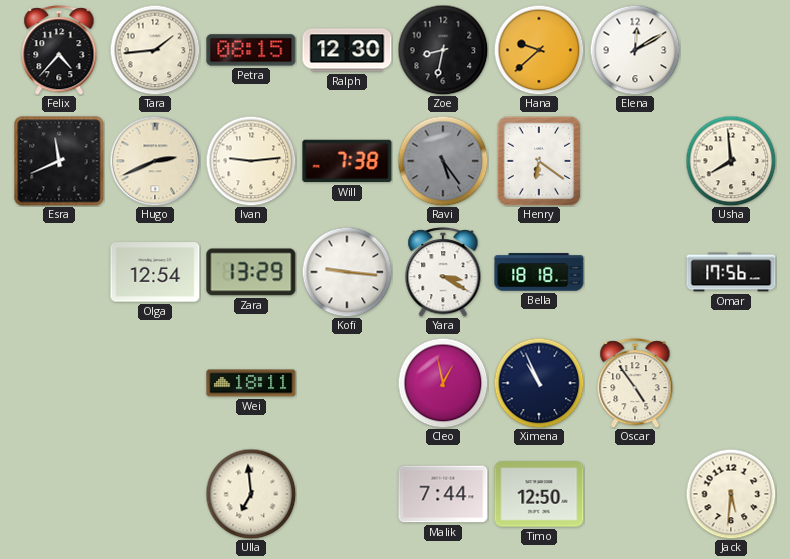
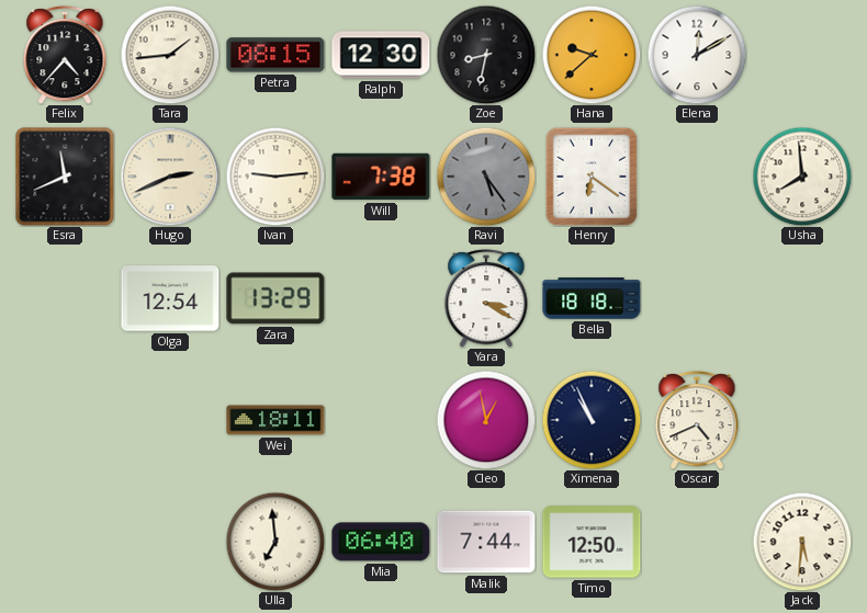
Kofi: 9:16 -> none (347, 272)
Omar: 17:56 -> none (731, 272)
Oscar: 4:54 -> 4:41 (697, 420)
Mia: none -> 06:40 (381, 542)
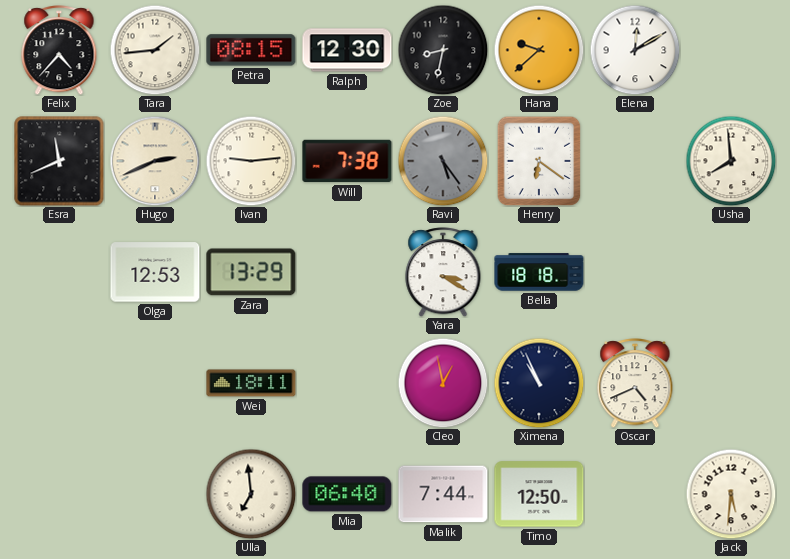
Olga: 12:54 -> 12:53 (155, 272)
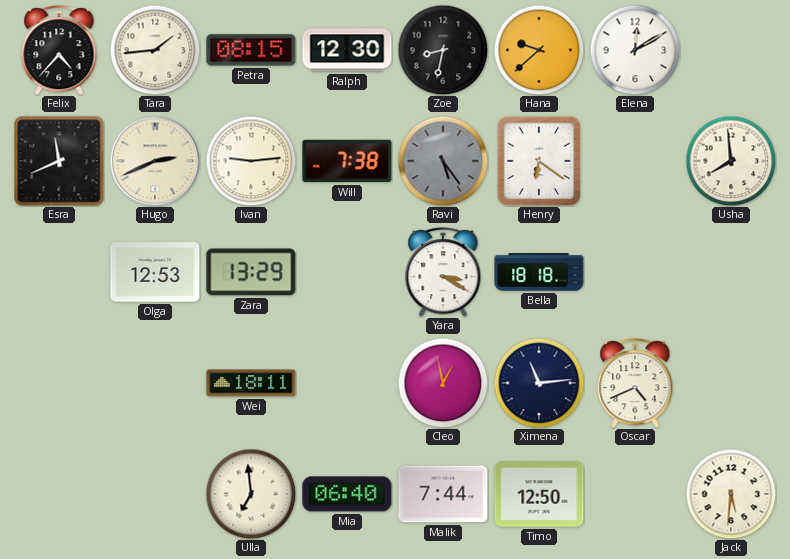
Ximena: 10:56 -> 11:14 (539, 383)
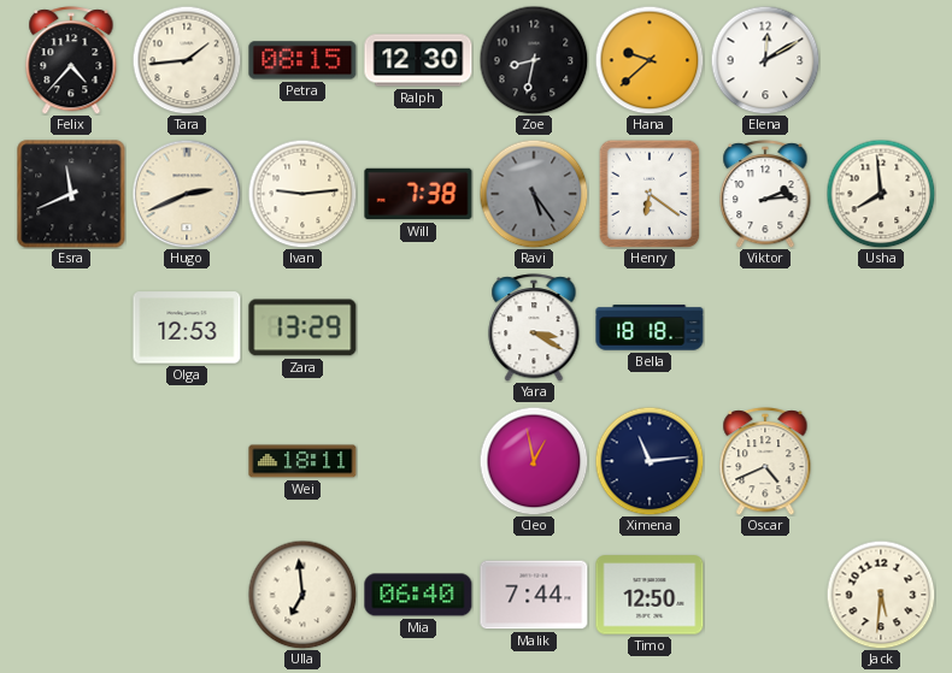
Viktor: none -> 2:14 (765, 194)
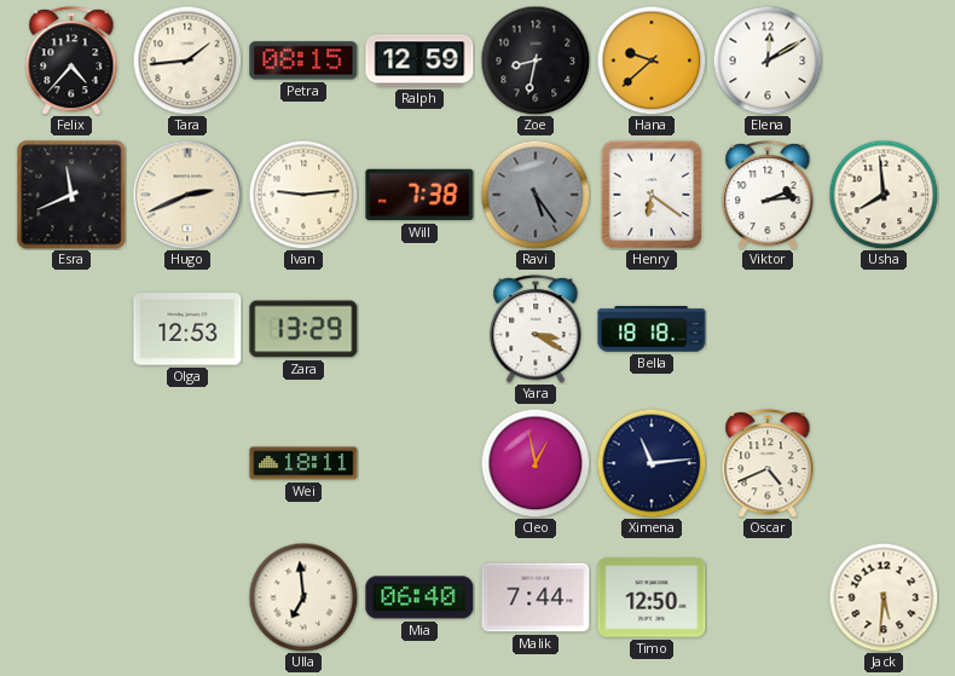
Ralph: 12:30 -> 12:59 (419, 60)
